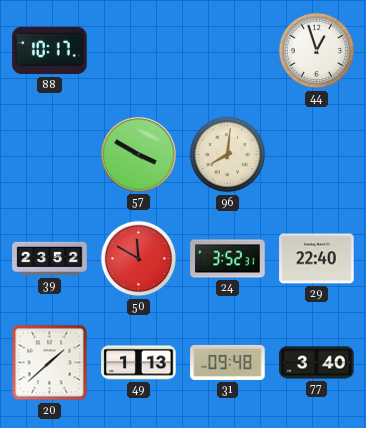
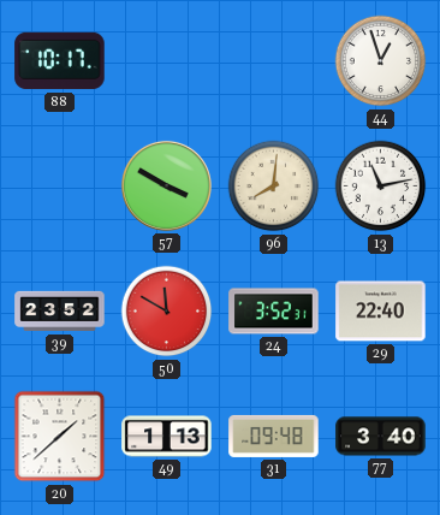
13: none -> 11:13 (381, 187)
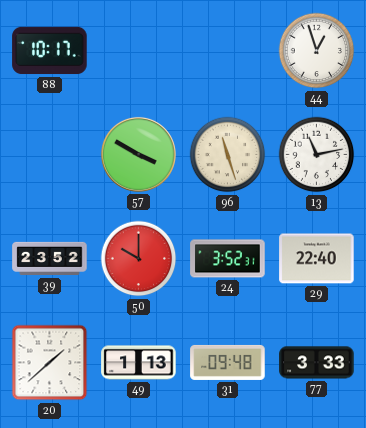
96: 8:01 -> 11:27 (228, 155)
50: 11:50 -> 10:00 (139, 259)
77: 3:40 -> 3:33 (317, 363)
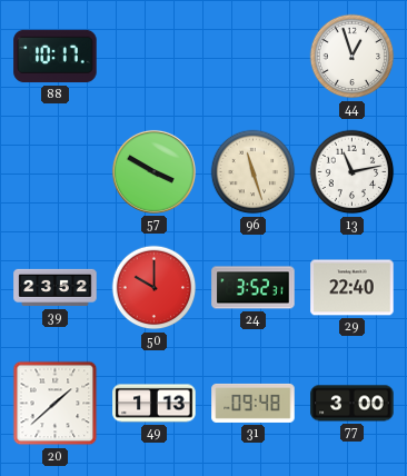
77: 3:33 -> 3:00 (353, 404)
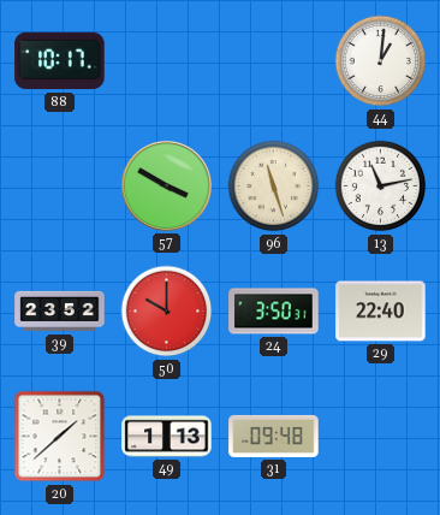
44: 12:57 -> 1:01 (381, 61)
24: 3:52 -> 3:50 (274, 312)
77: 3:00 -> none (353, 404)
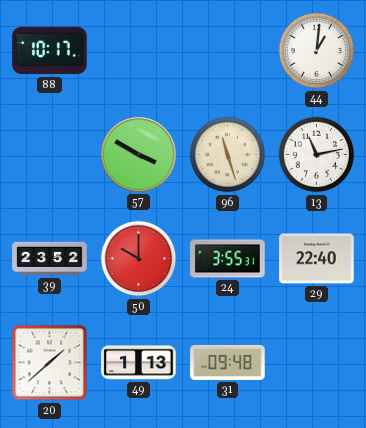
24: 3:50 -> 3:55 (228, 259)
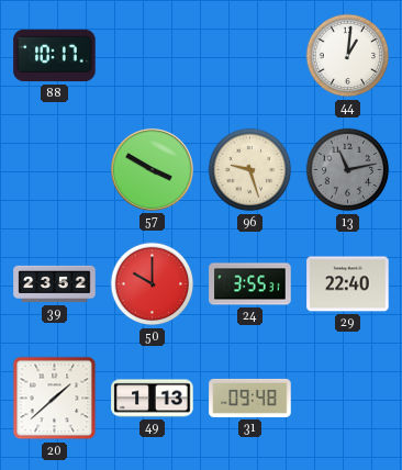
96: 11:27 -> 9:27 (250, 170)
13 dial: white -> grey (348, 170)
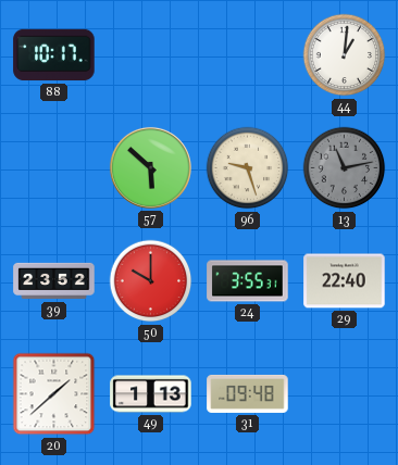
57: 3:50 -> 5:52 (150, 167)
